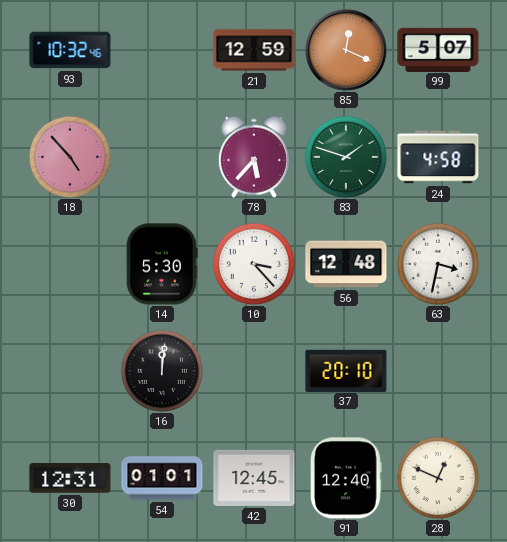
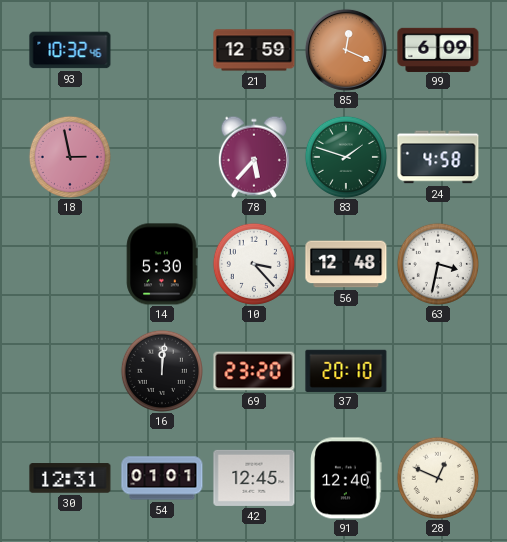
99: 5:07 -> 6:09 (438, 49)
18: 4:53 -> 2:58 (70, 157)
69: none -> 23:20 (254, 371)
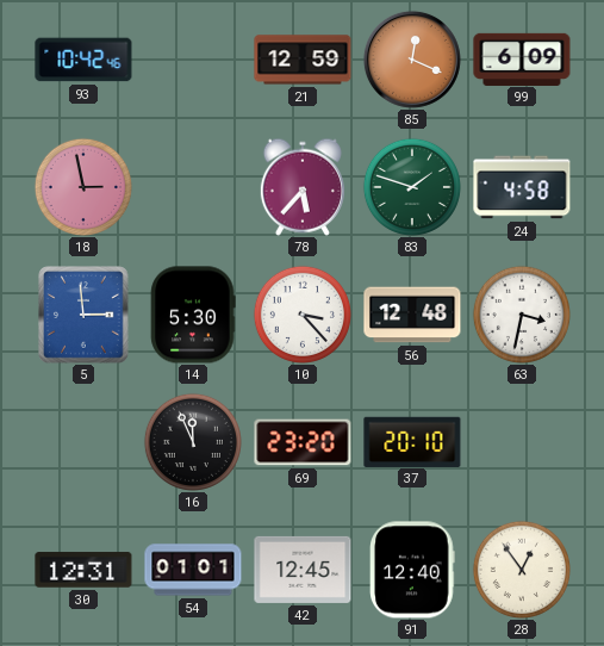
93: 10:32 -> 10:42 (83, 60)
5: none -> 2:59 (85, 315)
16: 12:01 -> 11:56 (193, 442)
28: 12:49 -> 12:54 (522, 570)
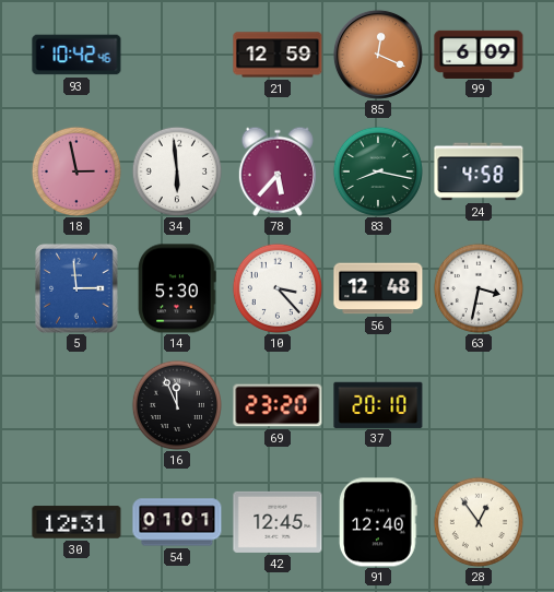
34: none -> 5:59 (177, 171)
83: 1:48 -> 8:17 (378, 171)
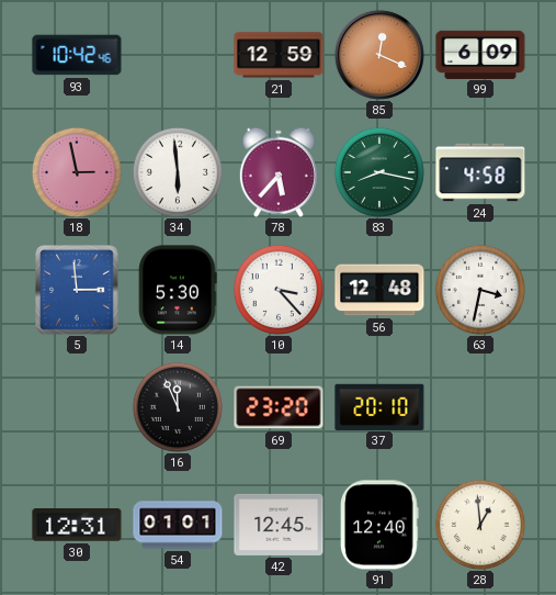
28: 12:54 -> 12:59 (480, 525)
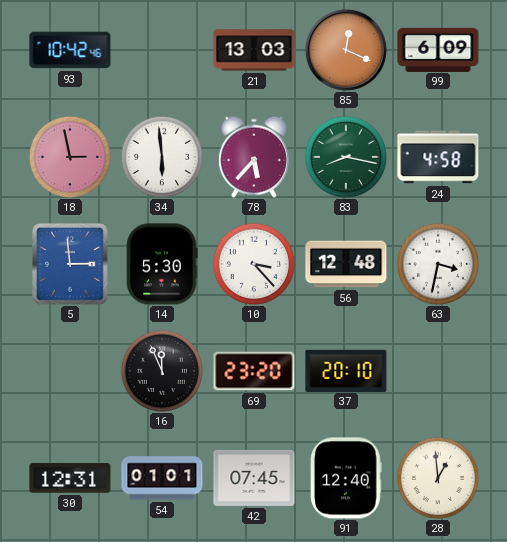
21: 12:59 -> 13:03 (254, 50)
42: 12:45 -> 07:45 (254, 478)
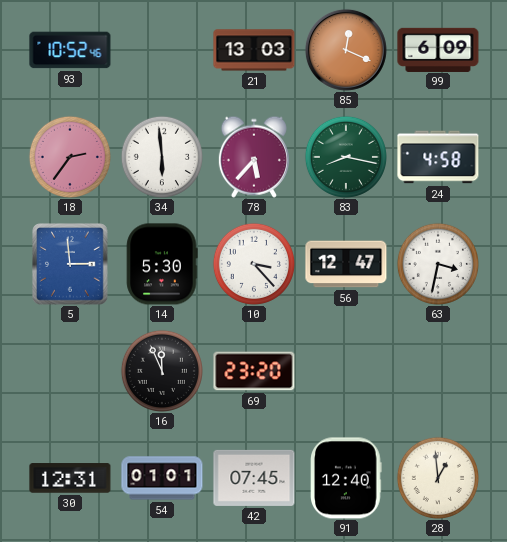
93: 10:42 -> 10:52 (70, 50)
18: 2:58 -> 2:36 (70, 157)
56: 12:48 -> 12:47 (346, 264)
37: 20:10 -> none (346, 370)
